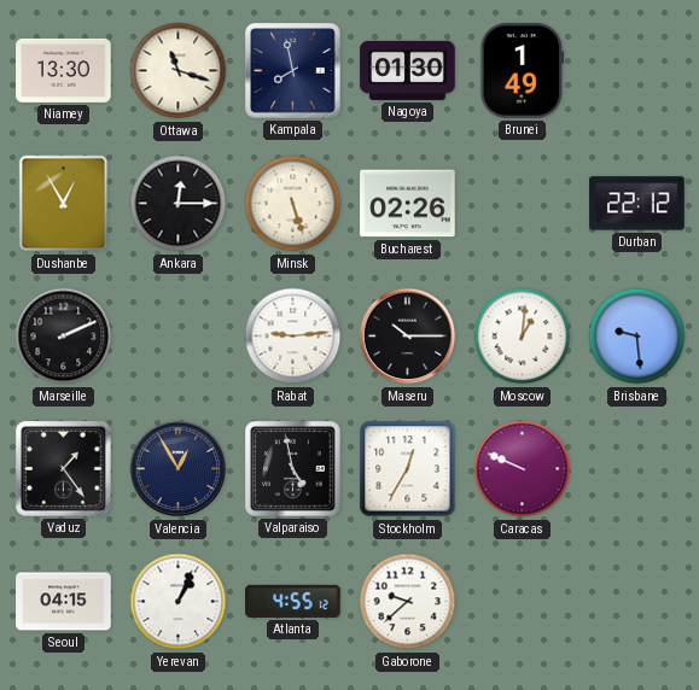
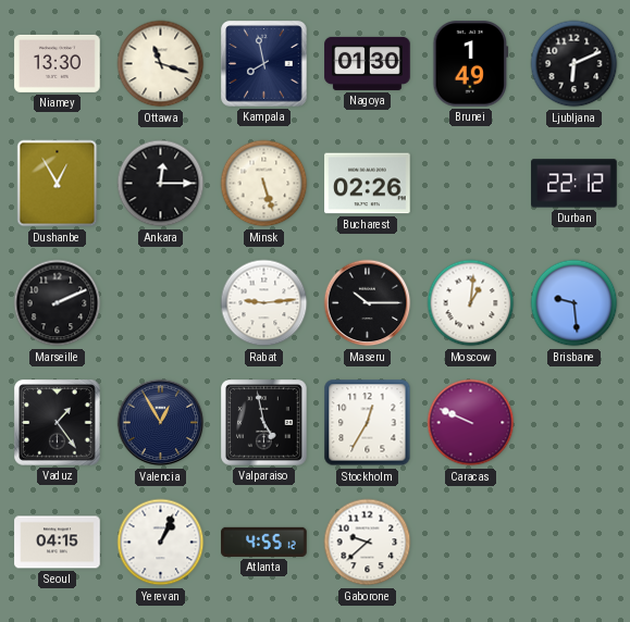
Ljubljana: none -> 6:11 (575, 64)
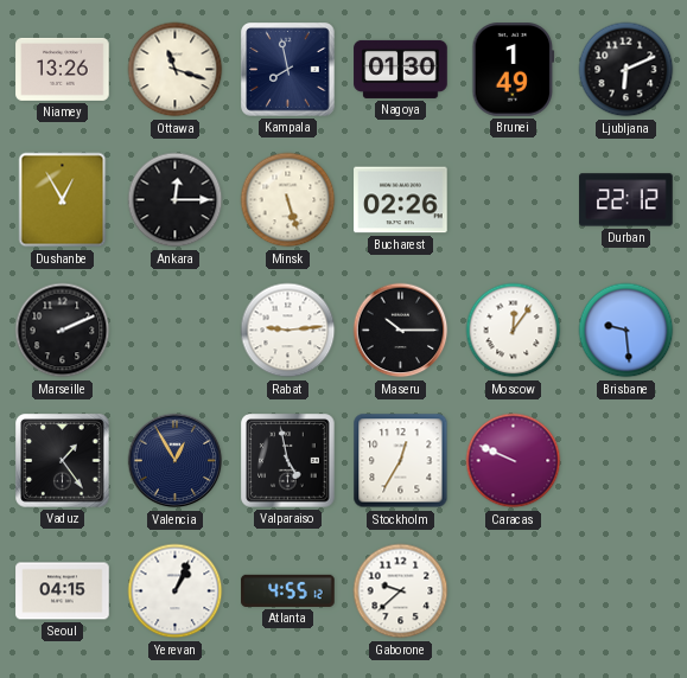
Niamey: 13:30 -> 13:26 (63, 69)
Moscow: 1:01 -> 12:06 (514, 331)
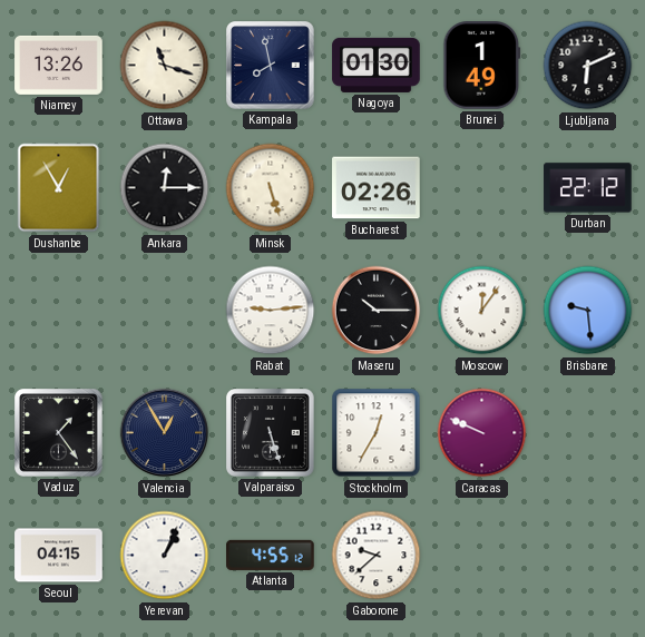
Marseille: 2:11 -> none (63, 331)
Valparaiso: 4:58 -> 5:27 (271, 433)
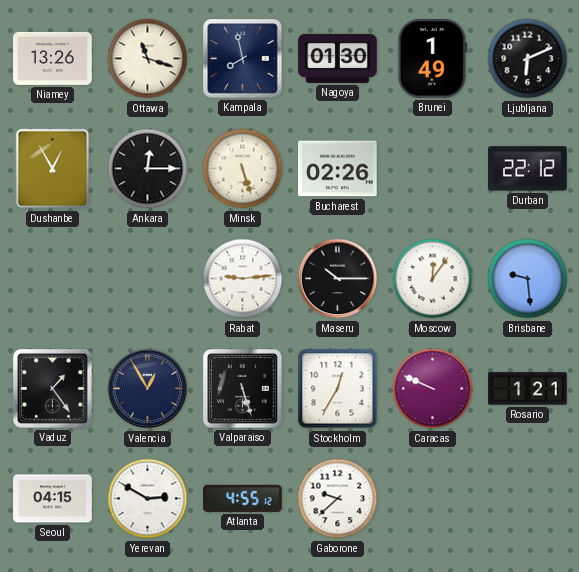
Rosario: none -> 1:21 (528, 389)
Yerevan: 1:04 -> 2:50 (148, 499)
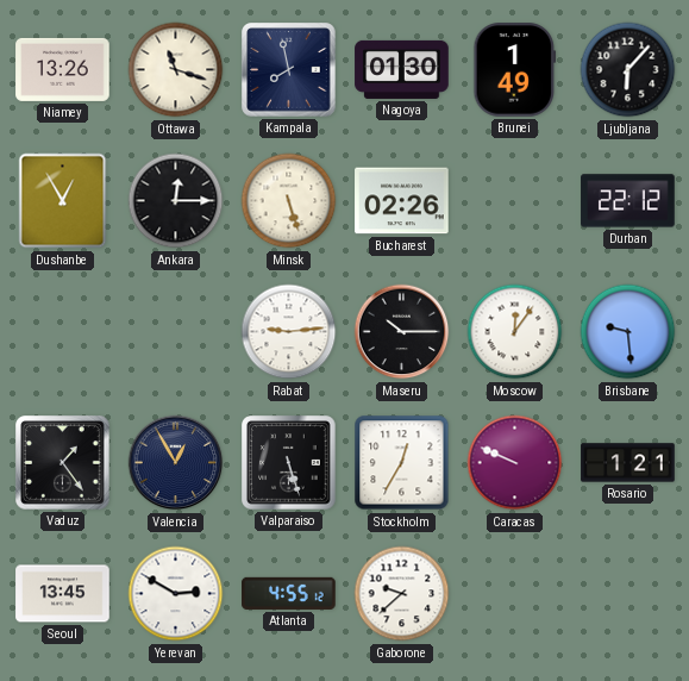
Ljubljana: 6:11 -> 6:07 (628, 70)
Seoul: 04:15 -> 13:45 (63, 594)
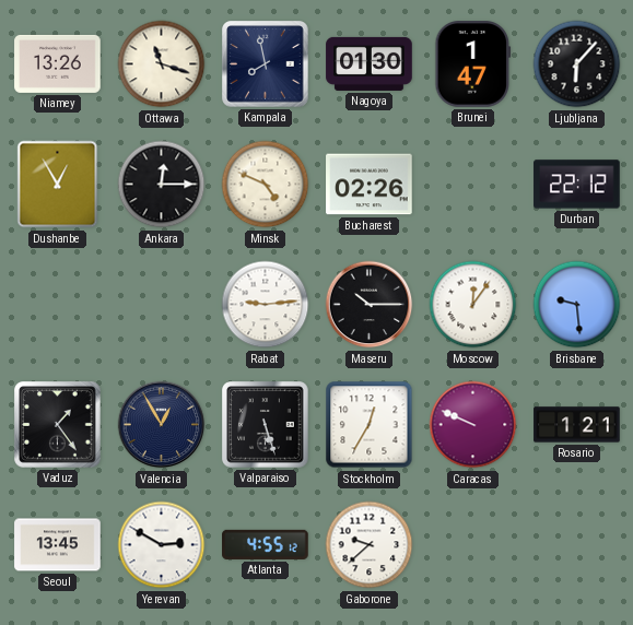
Brunei: 1:49 -> 1:47 (473, 64)
Minsk: 5:27 -> 4:49 (266, 185)
